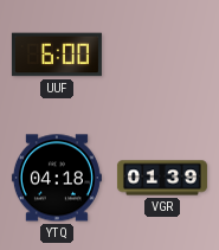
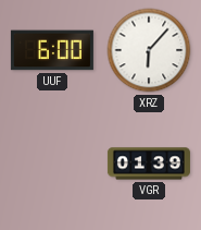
XRZ: none -> 6:07 (149, 50)
YTQ: 04:18 -> none (57, 178)
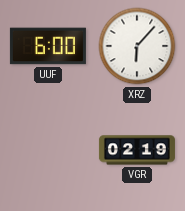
VGR: 01:39 -> 02:19 (137, 150)
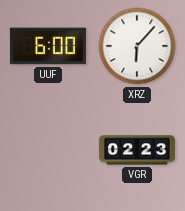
VGR: 02:19 -> 02:23 (137, 150)
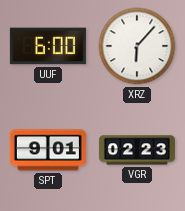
SPT: none -> 9:01 (48, 150)
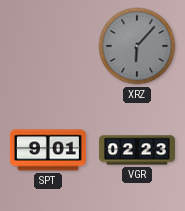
UUF: 6:00 -> none (48, 46)
XRZ dial: white -> grey (137, 46)
